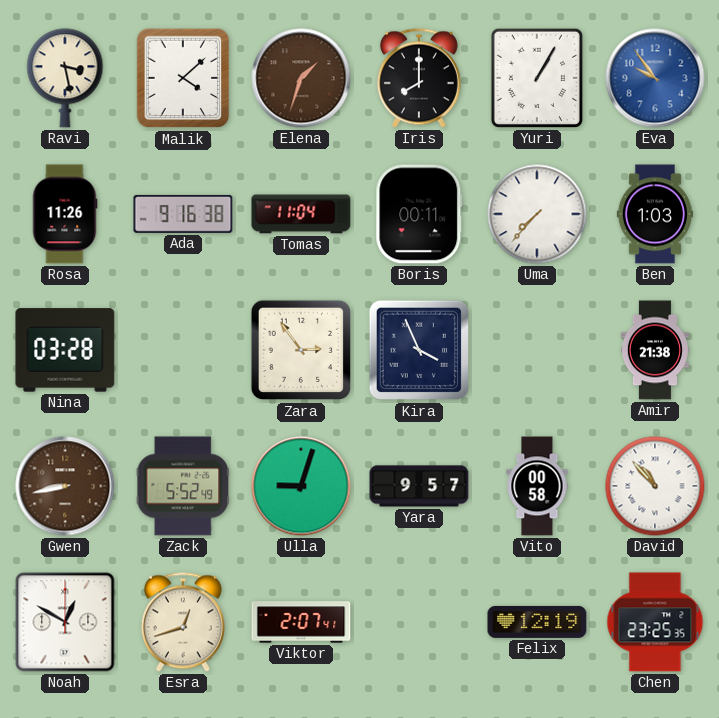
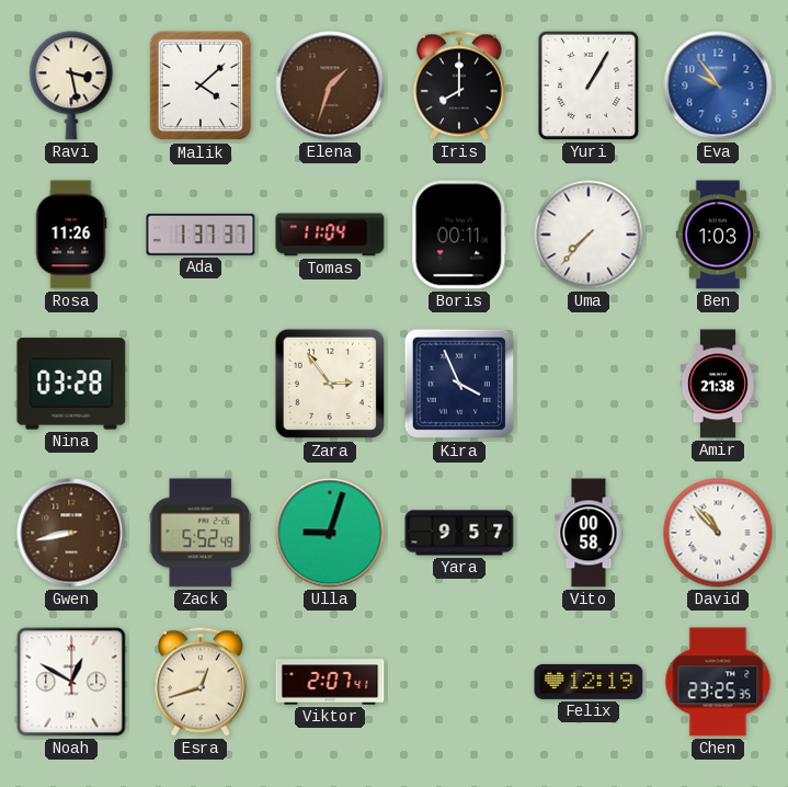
Ada: 9:16 -> 1:37 (201, 235)
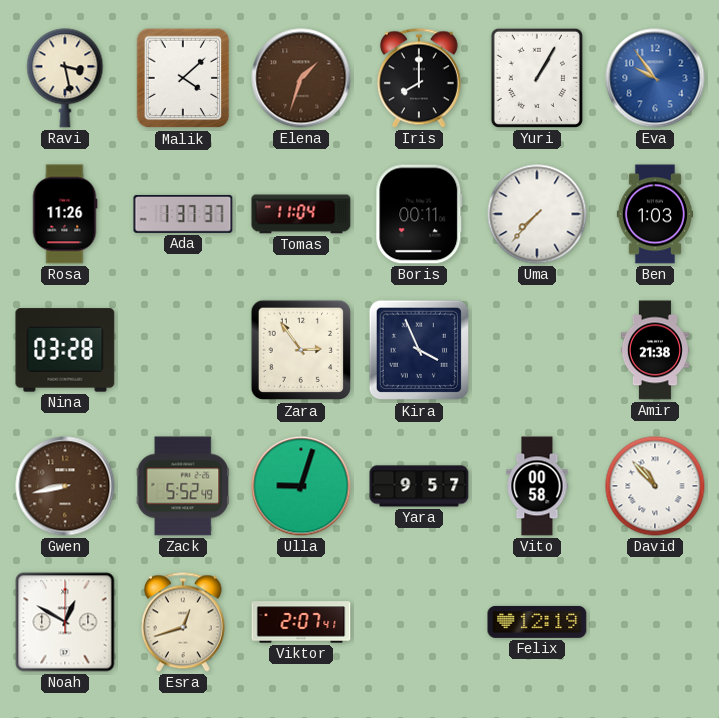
Chen: 23:25 -> none (718, 682)
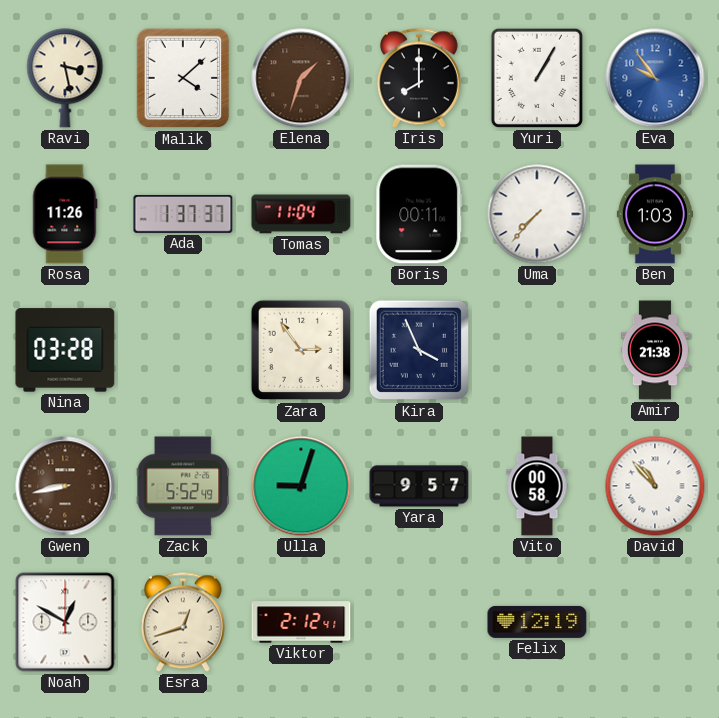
Viktor: 2:07 -> 2:12 (301, 622)
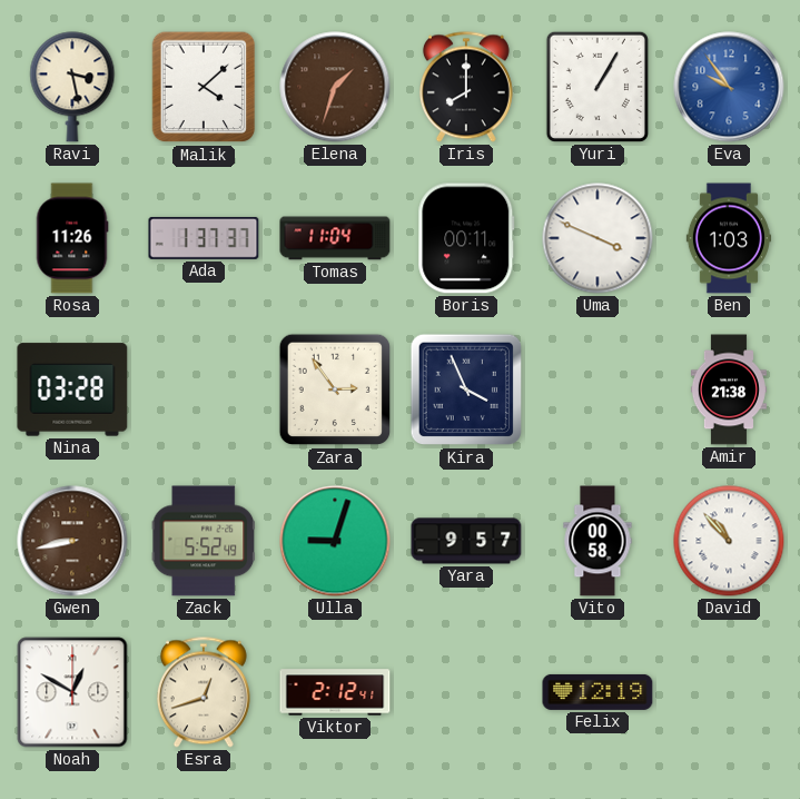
Uma: 7:37 -> 3:49 (597, 238)
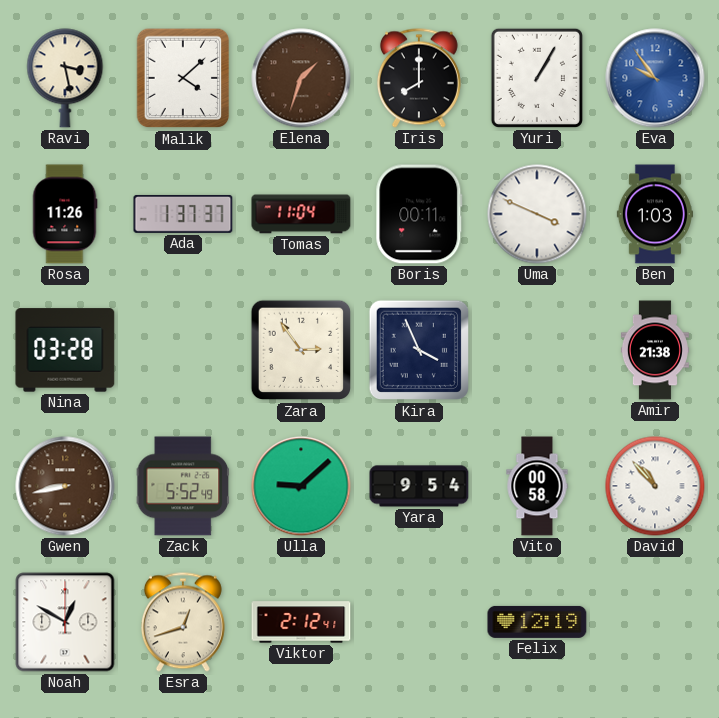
Ulla: 9:03 -> 9:08 (301, 486)
Yara: 9:57 -> 9:54 (419, 486)
